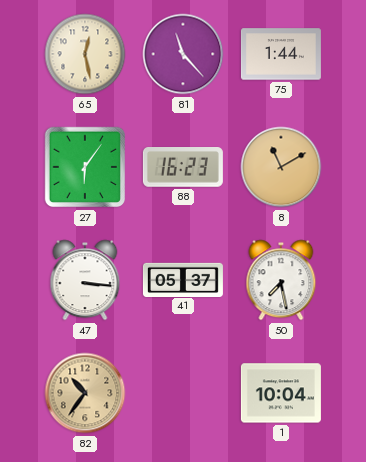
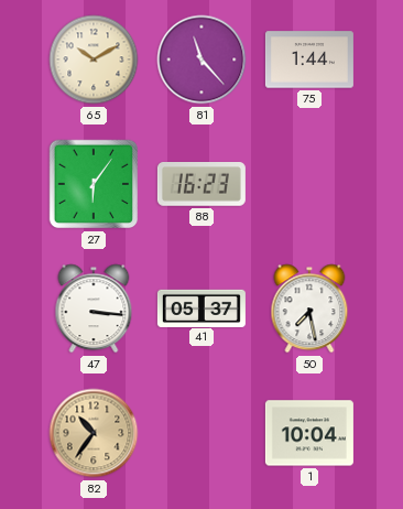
65: 12:28 -> 10:10 (94, 59)
8: 11:10 -> none (281, 167)
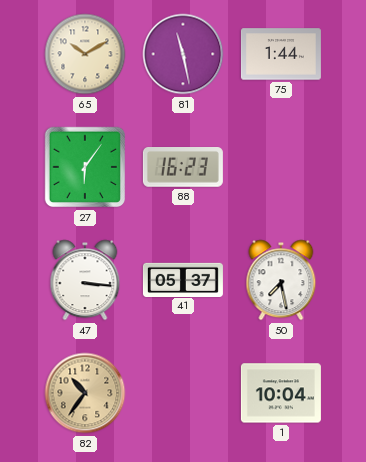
81: 11:23 -> 11:28 (183, 54)
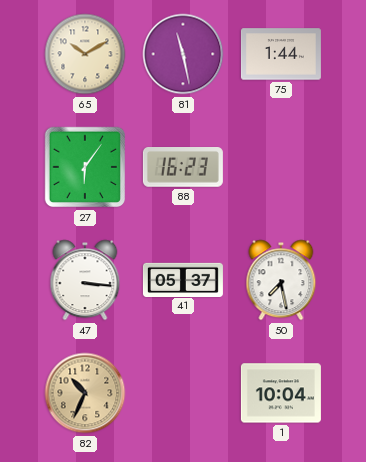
82: 10:36 -> 10:34 (85, 393)
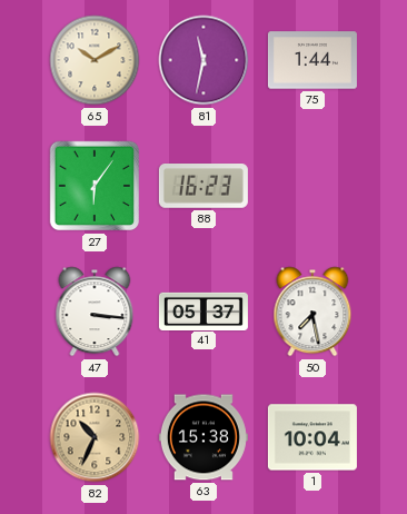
81: 11:28 -> 11:32 (203, 60)
63: none -> 15:38 (203, 437)
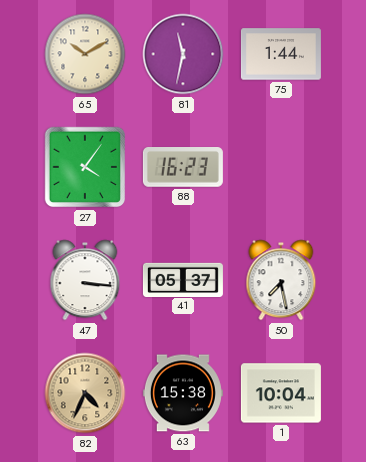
27: 6:06 -> 4:06 (85, 167)
82: 10:34 -> 4:34 (85, 393)
